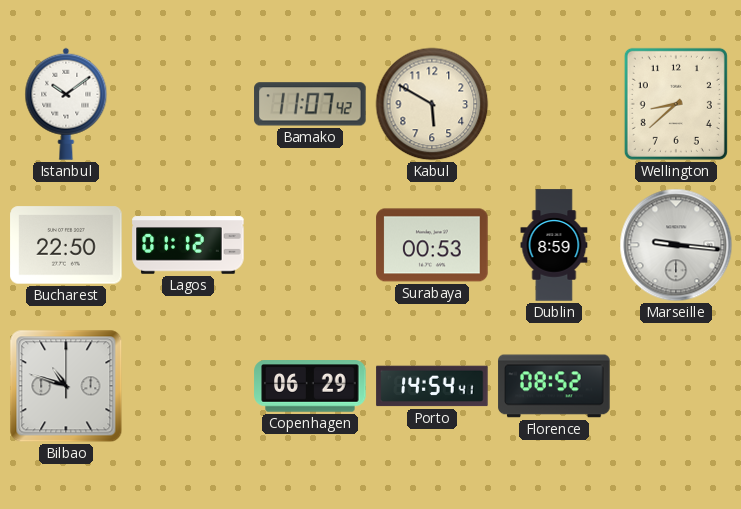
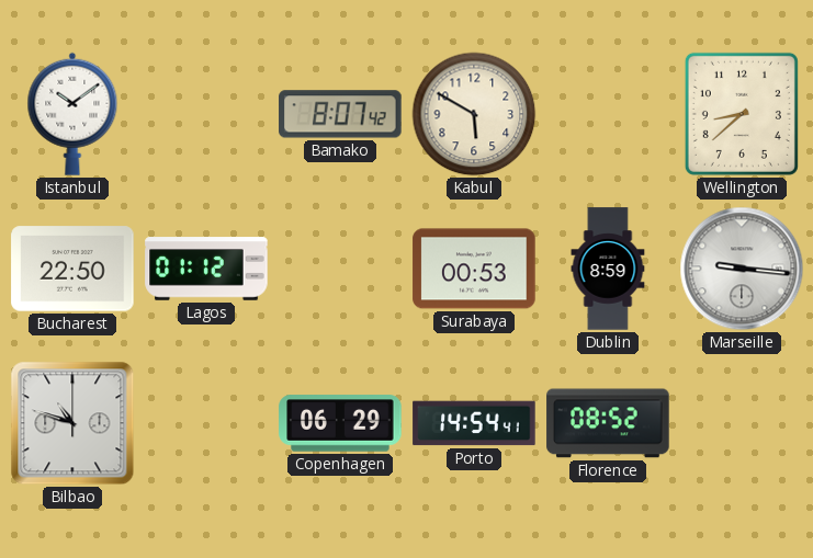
Bamako: 11:07 -> 8:07 (340, 114)
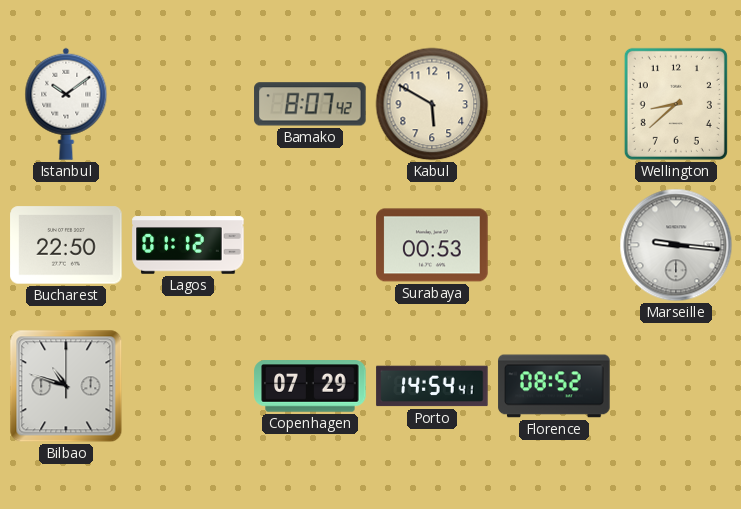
Dublin: 8:59 -> none (608, 269)
Copenhagen: 06:29 -> 07:29 (310, 386)
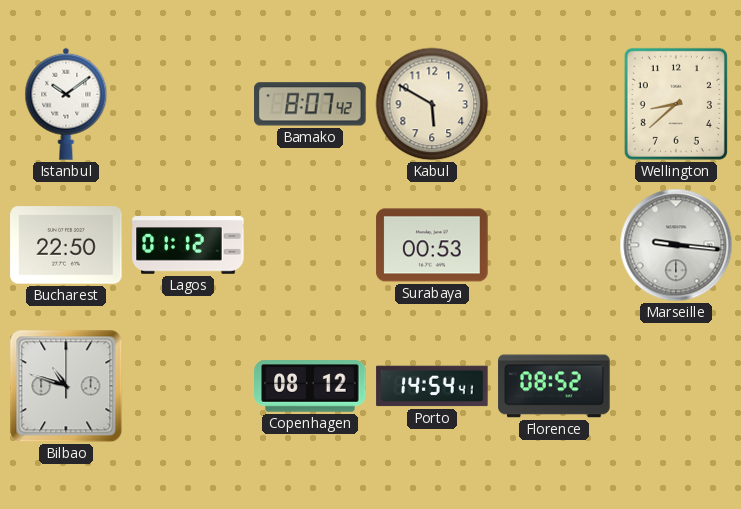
Copenhagen: 07:29 -> 08:12 (310, 386)
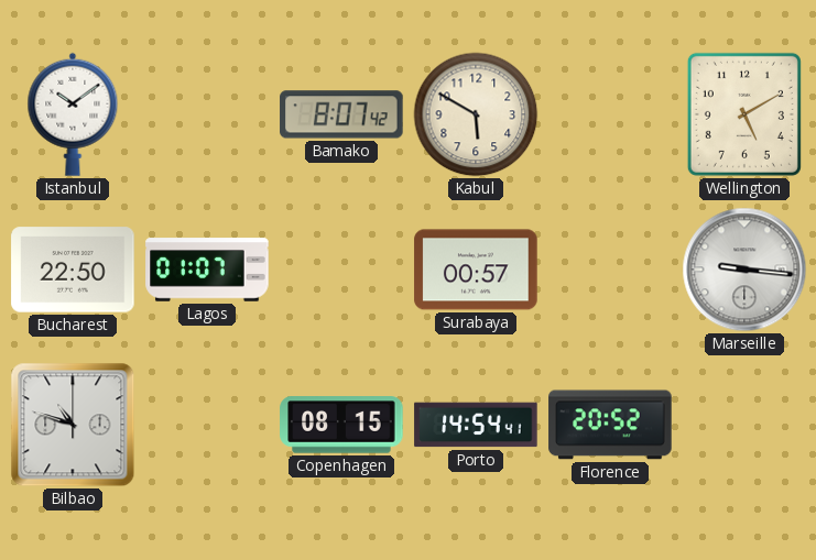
Wellington: 8:38 -> 5:10 (744, 114)
Lagos: 01:12 -> 01:07 (207, 270)
Surabaya: 00:53 -> 00:57 (476, 270)
Copenhagen: 08:12 -> 08:15 (341, 425)
Florence: 08:52 -> 20:52 (610, 425)
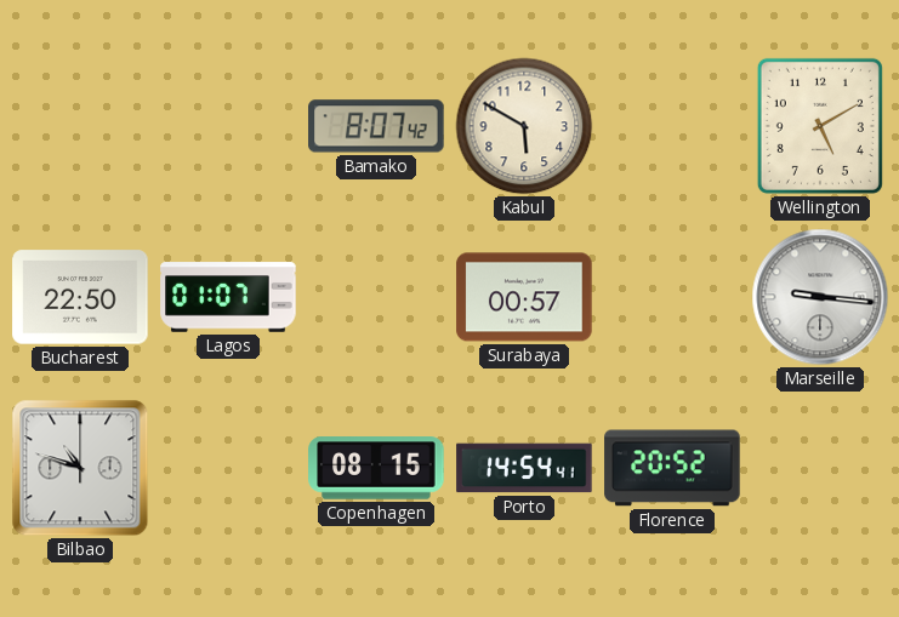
Istanbul: 10:09 -> none (73, 114)
